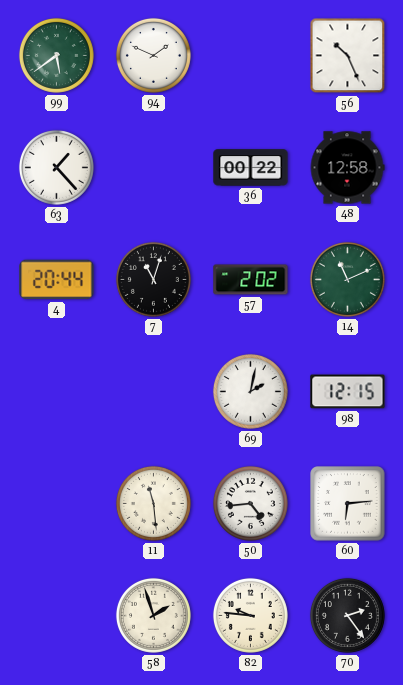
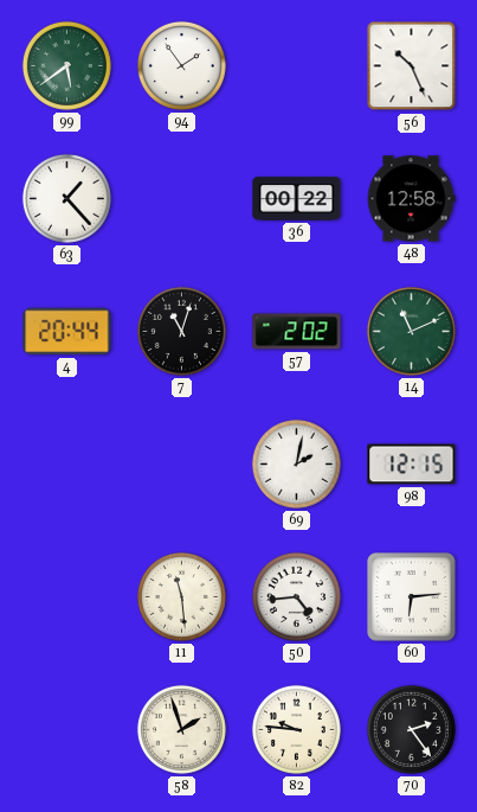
94: 1:49 -> 1:54 (181, 65)
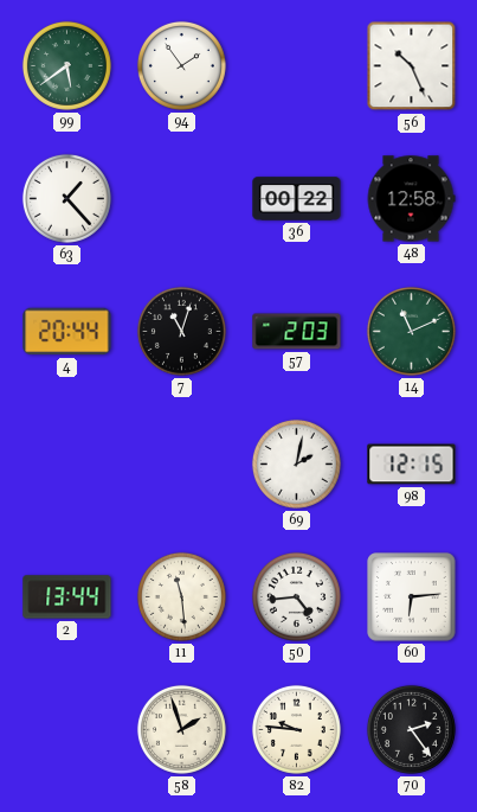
57: 2:02 -> 2:03 (297, 332)
2: none -> 13:44 (67, 597)
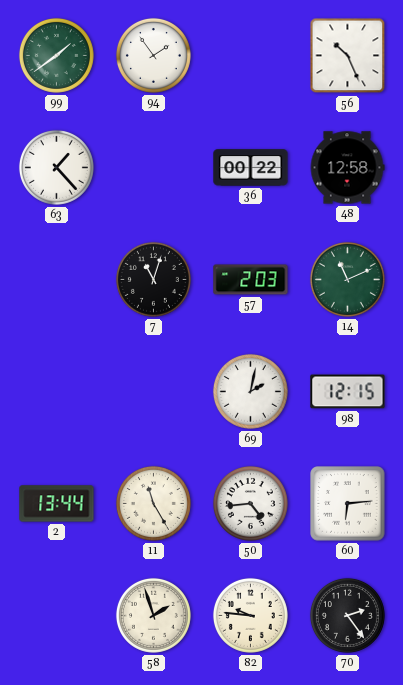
99: 5:39 -> 1:39 (56, 55)
4: 20:44 -> none (67, 332)
11: 11:29 -> 11:25 (153, 503)
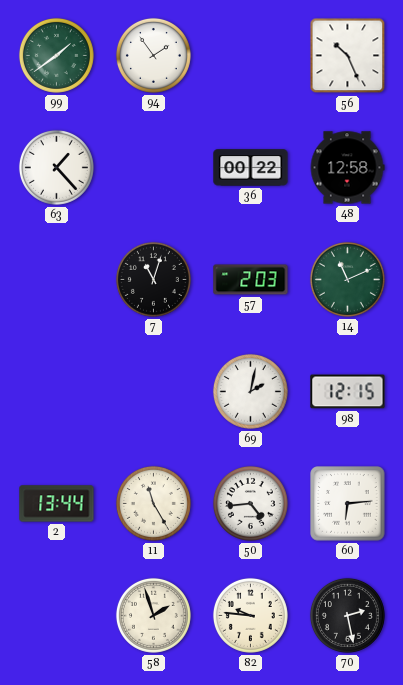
70: 2:24 -> 2:28 (347, 615)
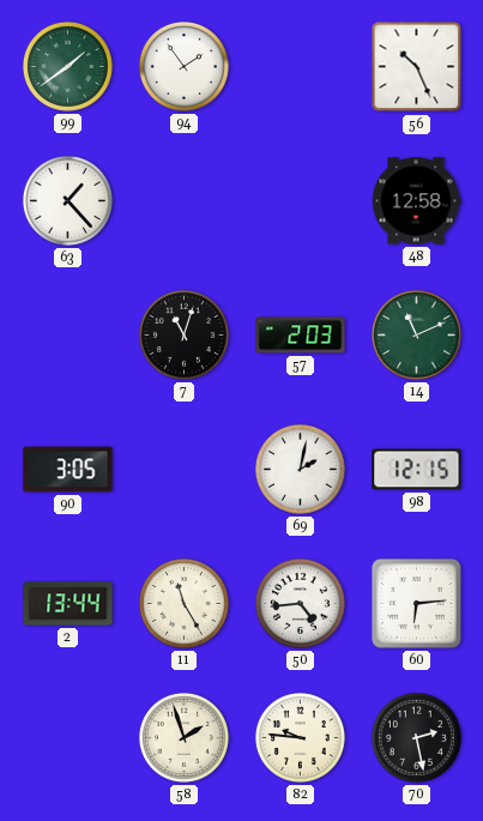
36: 00:22 -> none (251, 168)
90: none -> 3:05 (68, 470)
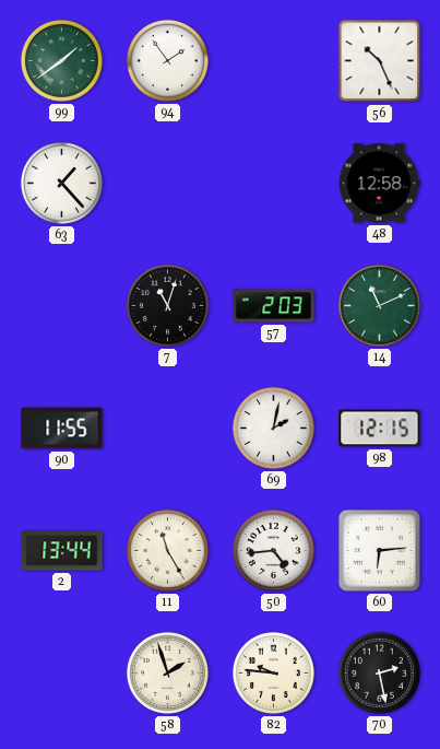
90: 3:05 -> 11:55 (62, 429)
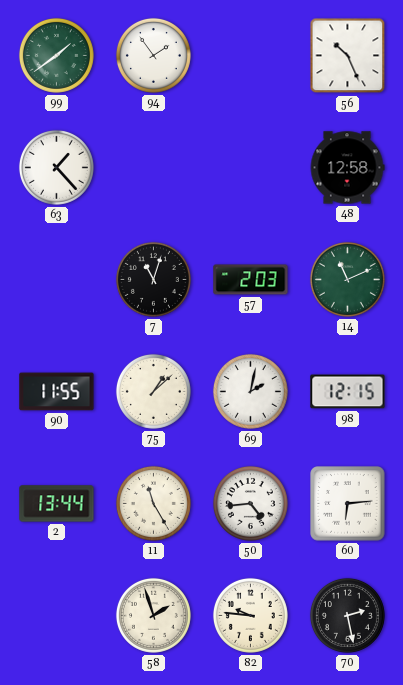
75: none -> 1:08 (153, 391)
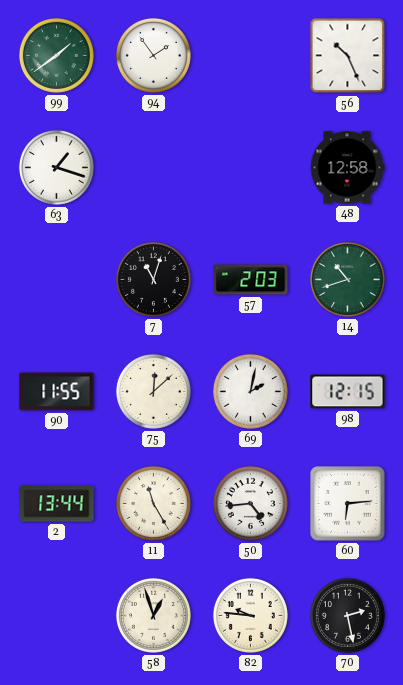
63: 1:23 -> 1:18 (56, 167)
14: 11:11 -> 10:42 (347, 279)
75: 1:08 -> 12:08 (153, 391)
58: 1:57 -> 12:57 (153, 615)
